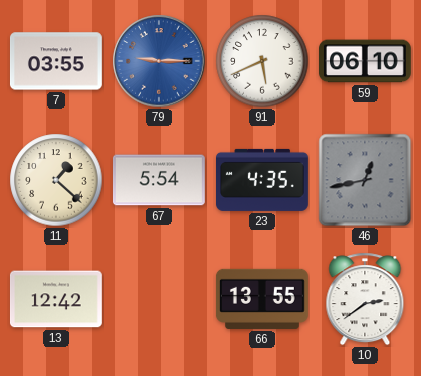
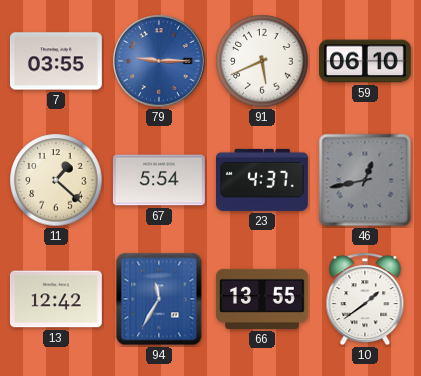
23: 4:35 -> 4:37 (263, 180)
94: none -> 11:35 (159, 299)
10: 2:39 -> 1:39 (365, 299)
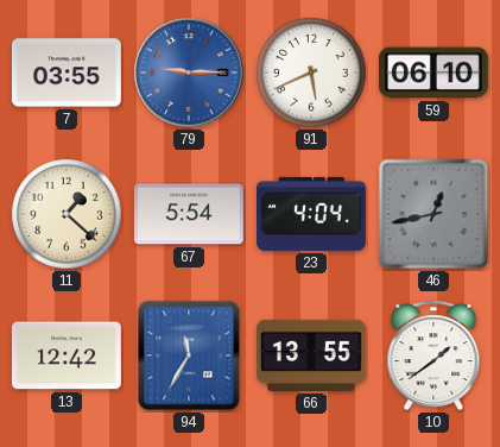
23: 4:37 -> 4:04 (312, 214)
